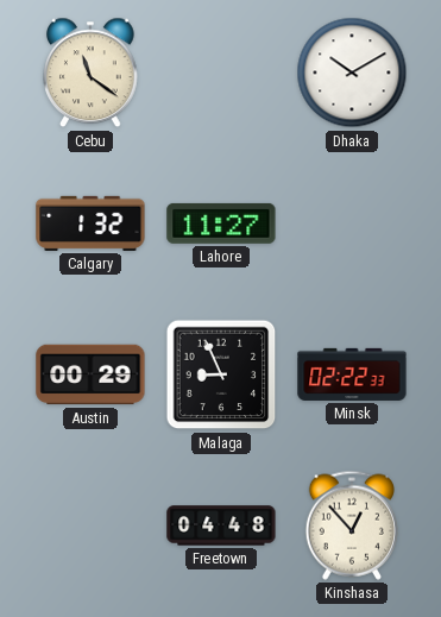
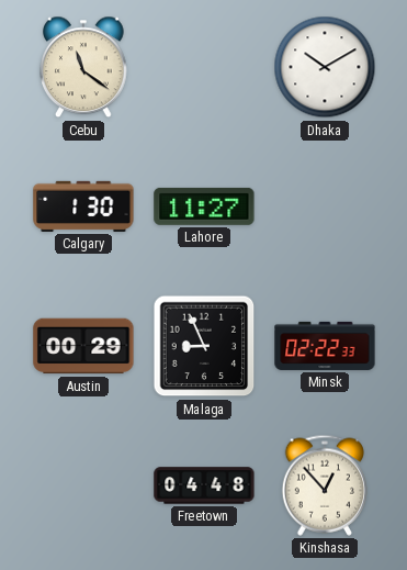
Calgary: 1:32 -> 1:30 (83, 206)
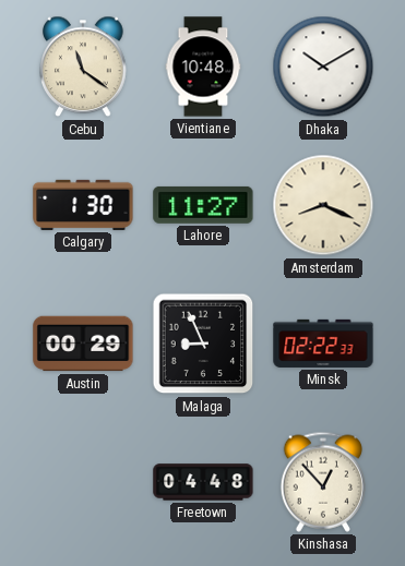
Vientiane: none -> 10:48 (203, 67)
Amsterdam: none -> 8:19 (323, 205)
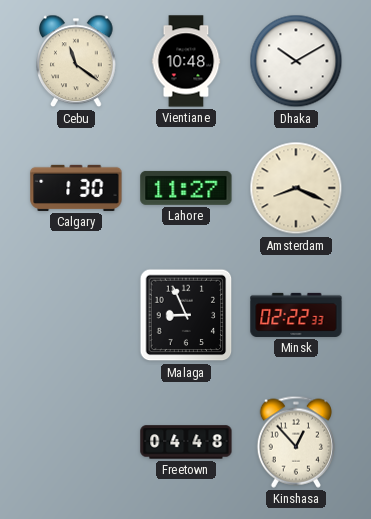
Austin: 00:29 -> none (83, 344)
